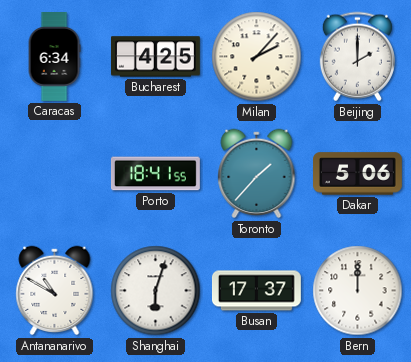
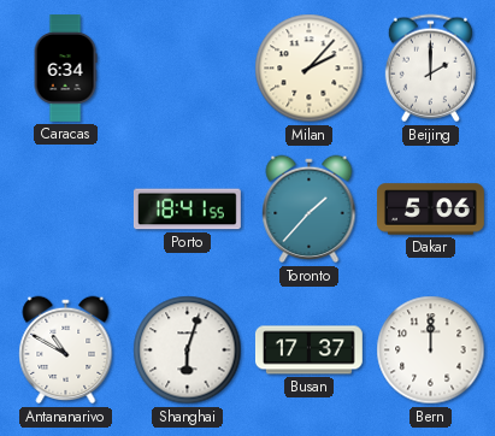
Bucharest: 4:25 -> none (155, 57)
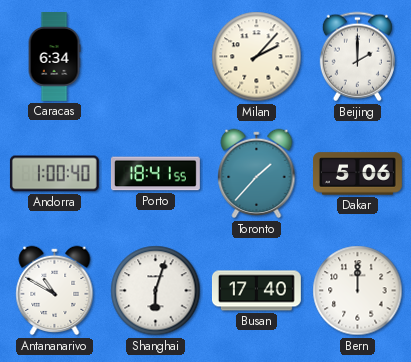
Andorra: none -> 1:00 (54, 174)
Busan: 17:37 -> 17:40 (256, 291)
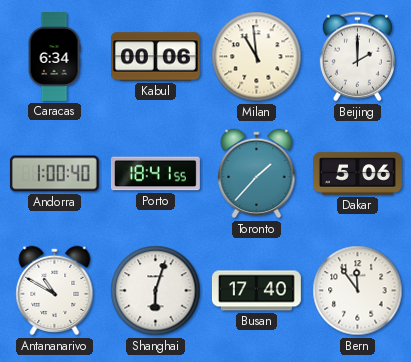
Kabul: none -> 00:06 (155, 57)
Milan: 2:07 -> 10:59 (257, 57)
Bern: 12:00 -> 11:54 (358, 291)
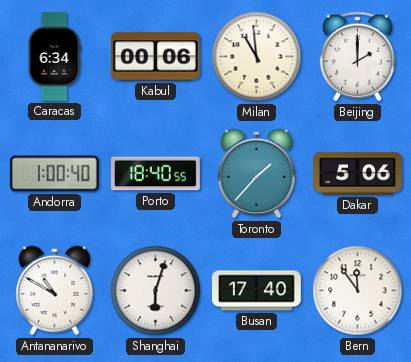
Porto: 18:41 -> 18:40 (155, 174)
